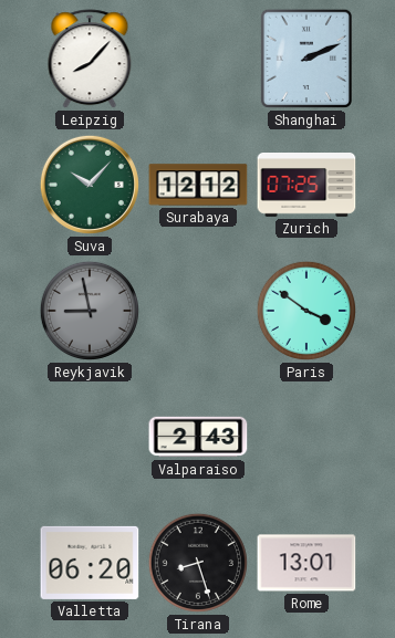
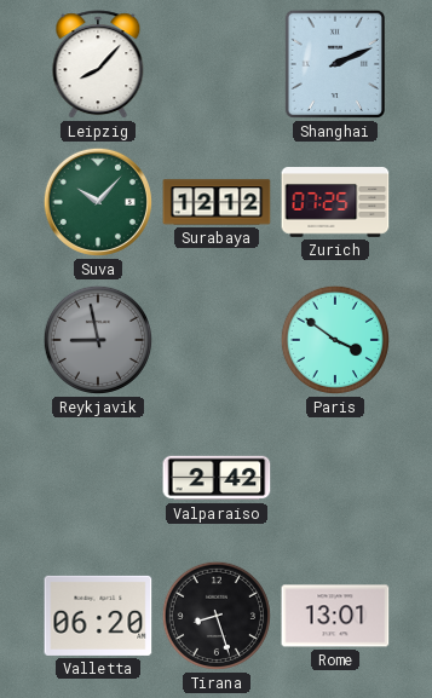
Valparaiso: 2:43 -> 2:42 (217, 478)
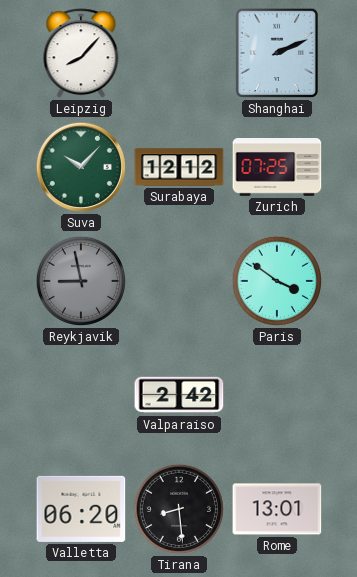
Tirana: 8:27 -> 8:29 (179, 509)
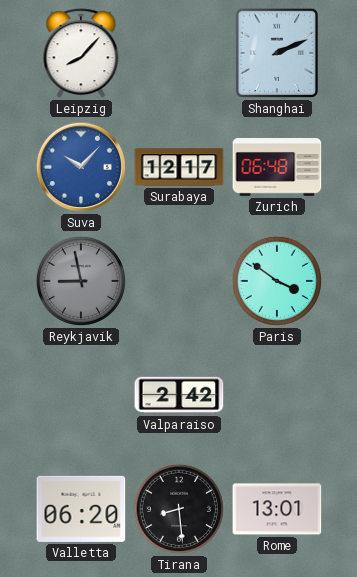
Suva dial: green -> blue (81, 167)
Surabaya: 12:12 -> 12:17 (179, 167)
Zurich: 07:25 -> 06:48 (277, 168)
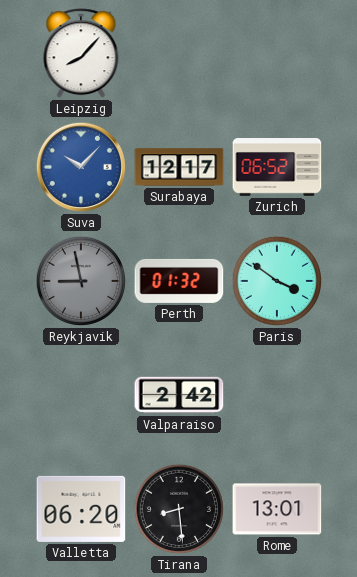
Shanghai: 2:11 -> none (276, 53)
Zurich: 06:48 -> 06:52 (277, 168)
Perth: none -> 01:32 (179, 281)
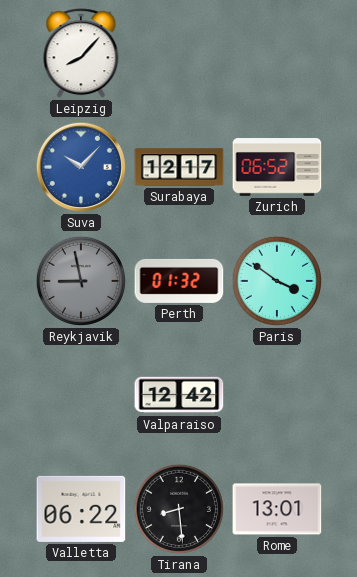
Valparaiso: 2:42 -> 12:42 (179, 395)
Valletta: 06:20 -> 06:22 (81, 509)
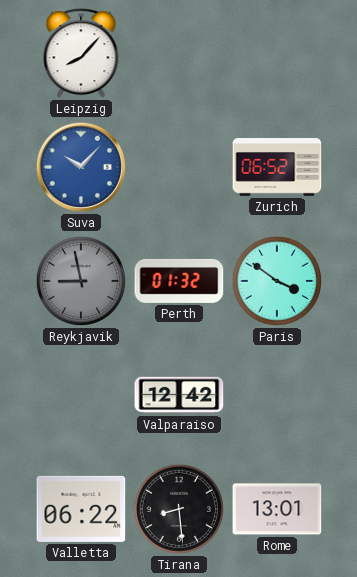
Surabaya: 12:17 -> none (179, 167)
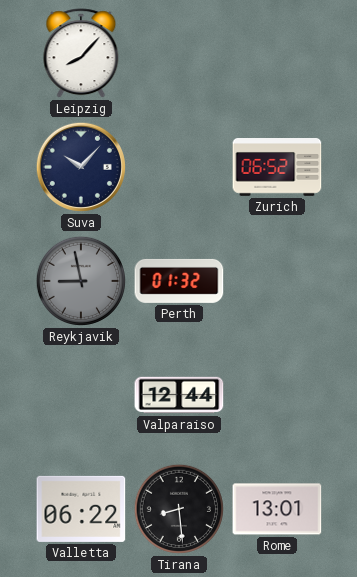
Suva dial: blue -> navy (81, 167)
Paris: 3:51 -> none (277, 281)
Valparaiso: 12:42 -> 12:44 (179, 395)
